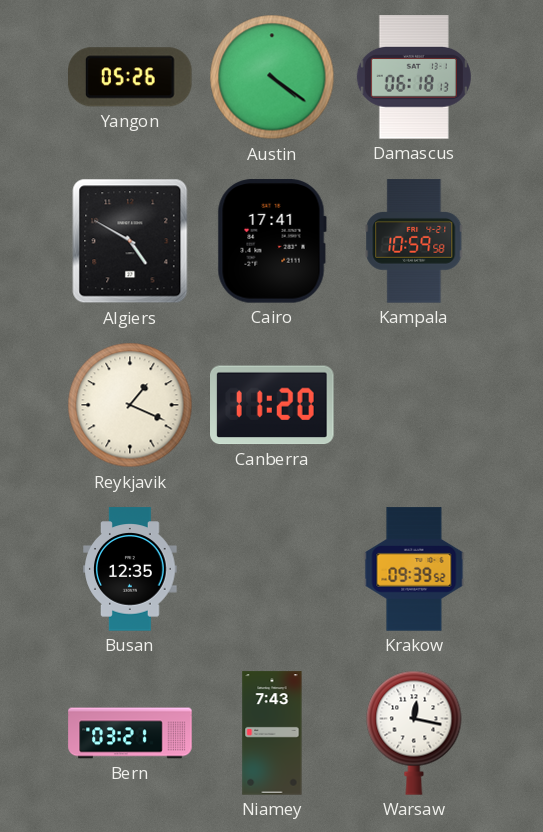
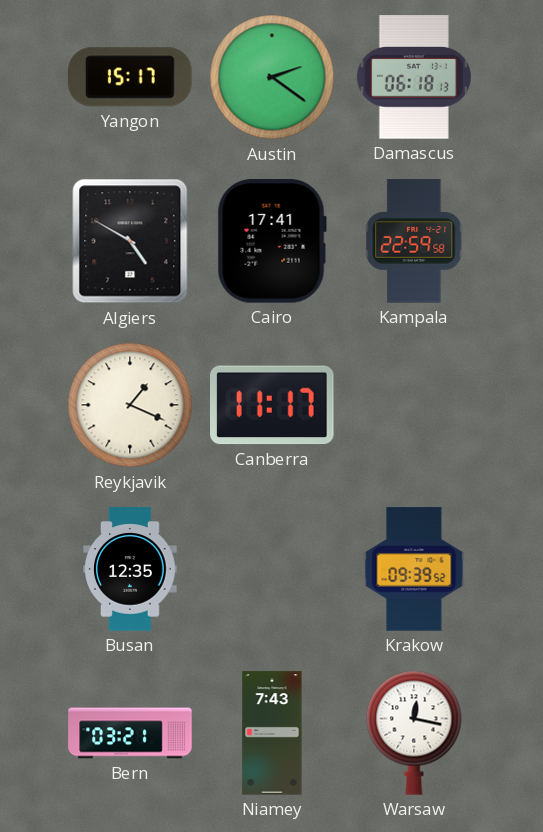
Yangon: 05:26 -> 15:17 (131, 77)
Austin: 4:21 -> 2:21 (272, 77)
Kampala: 10:59 -> 22:59 (414, 241)
Canberra: 11:20 -> 11:17 (273, 405)
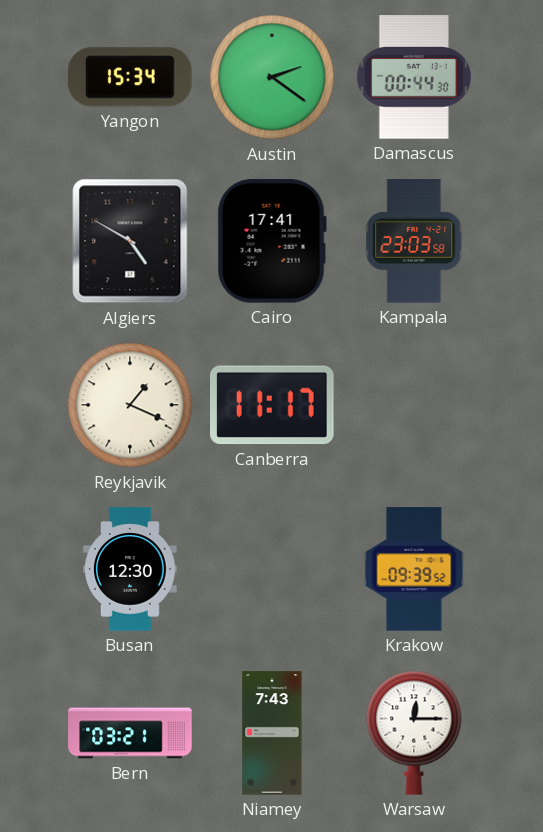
Yangon: 15:17 -> 15:34 (131, 77)
Damascus: 06:18 -> 00:44 (414, 77)
Kampala: 22:59 -> 23:03 (414, 241)
Busan: 12:35 -> 12:30 (130, 569)
Warsaw: 12:17 -> 12:15 (414, 733)
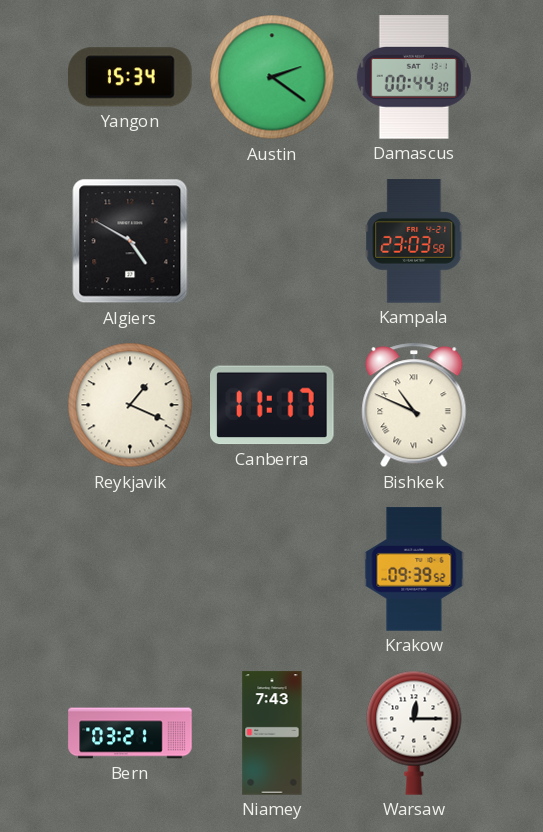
Cairo: 17:41 -> none (272, 241)
Bishkek: none -> 10:49 (414, 405)
Busan: 12:30 -> none (130, 569)
